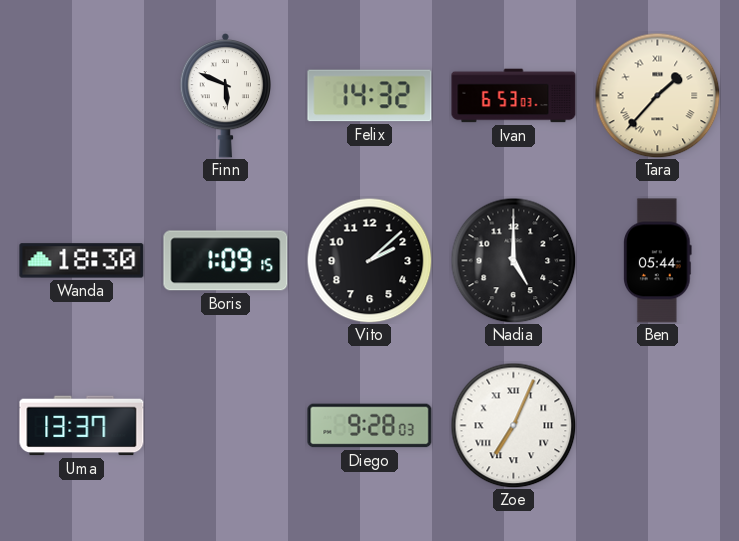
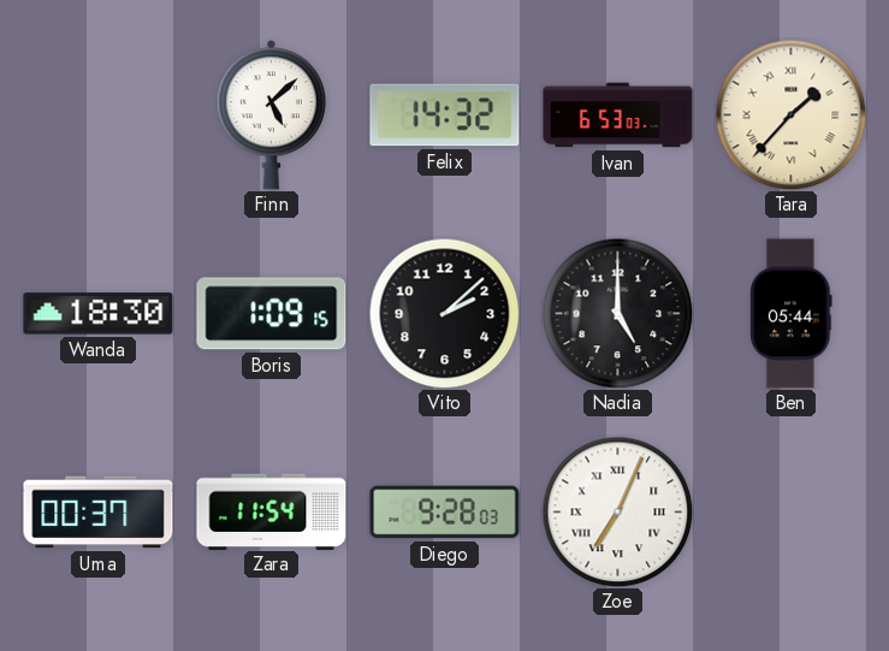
Finn: 5:49 -> 5:08 (271, 114)
Uma: 13:37 -> 00:37 (99, 513)
Zara: none -> 11:54 (272, 511)
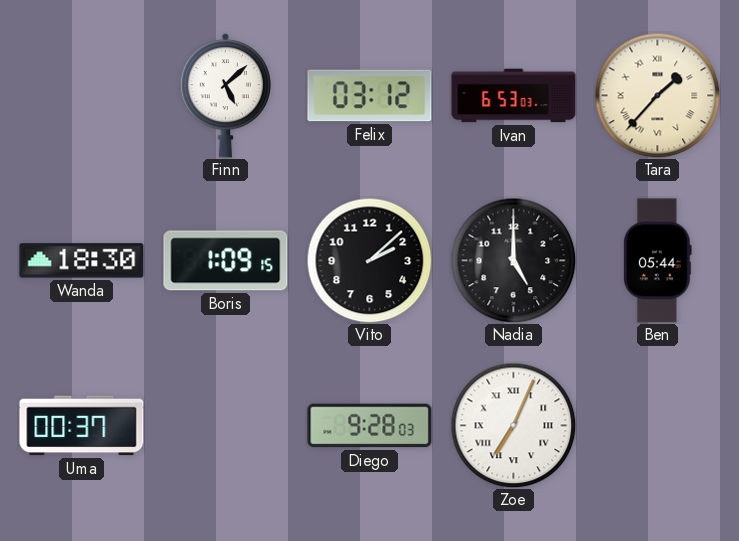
Felix: 14:32 -> 03:12 (370, 96)
Zara: 11:54 -> none (272, 511)
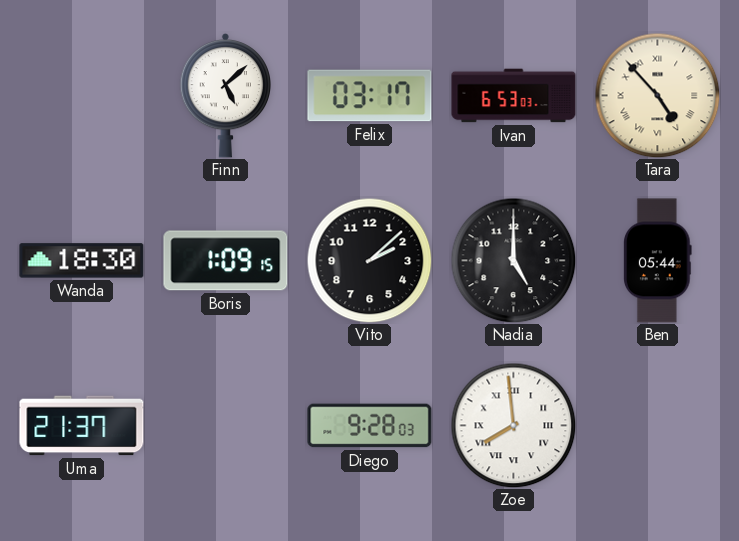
Felix: 03:12 -> 03:17 (370, 96)
Tara: 1:37 -> 4:53 (657, 95)
Uma: 00:37 -> 21:37 (82, 426)
Zoe: 7:04 -> 7:59 (513, 425)
